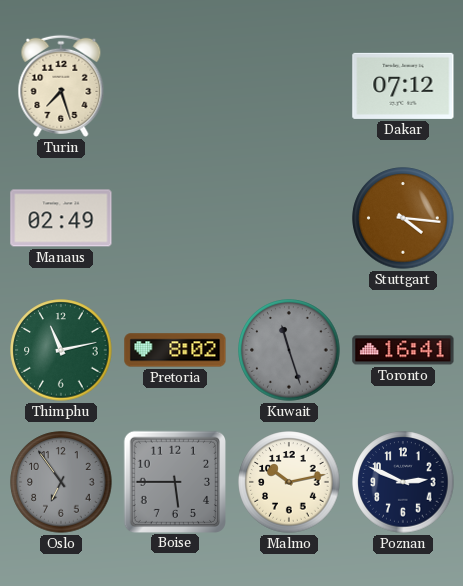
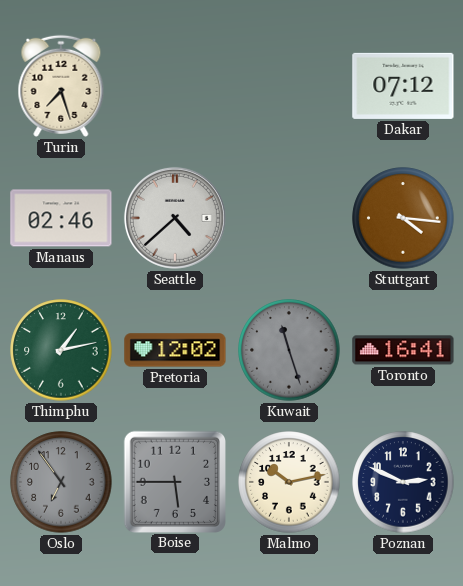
Manaus: 02:49 -> 02:46 (61, 218)
Seattle: none -> 4:38 (175, 218)
Thimphu: 11:13 -> 1:13 (61, 350)
Pretoria: 8:02 -> 12:02 (175, 350)
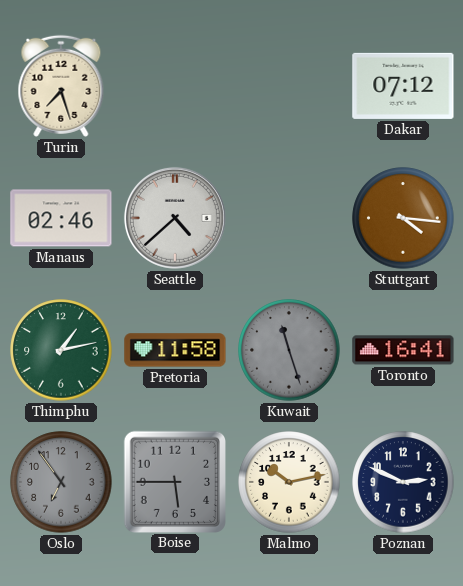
Pretoria: 12:02 -> 11:58 (175, 350)
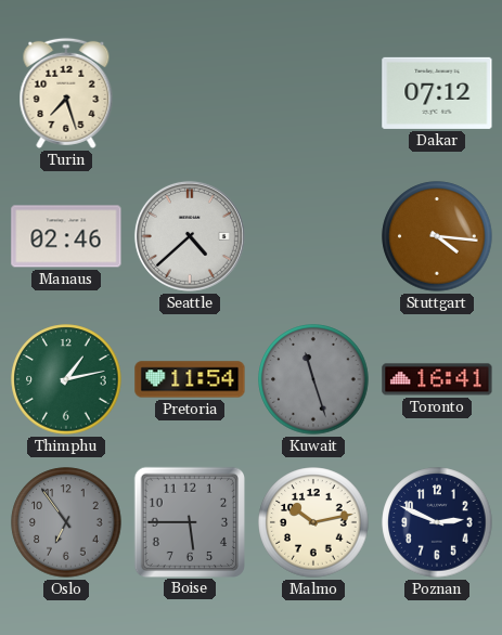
Pretoria: 11:58 -> 11:54 (190, 379)
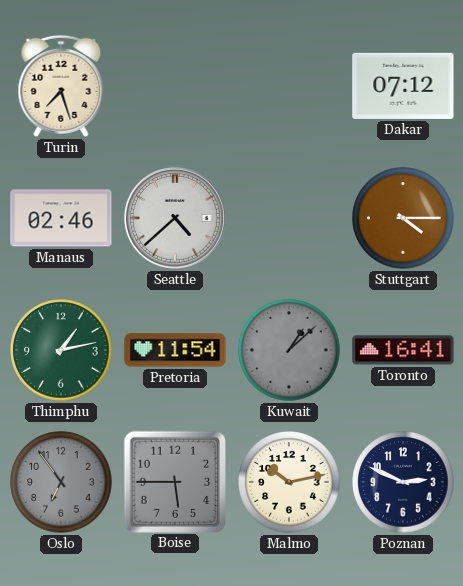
Stuttgart: 4:16 -> 4:15 (403, 218)
Kuwait: 11:27 -> 1:08 (289, 350)
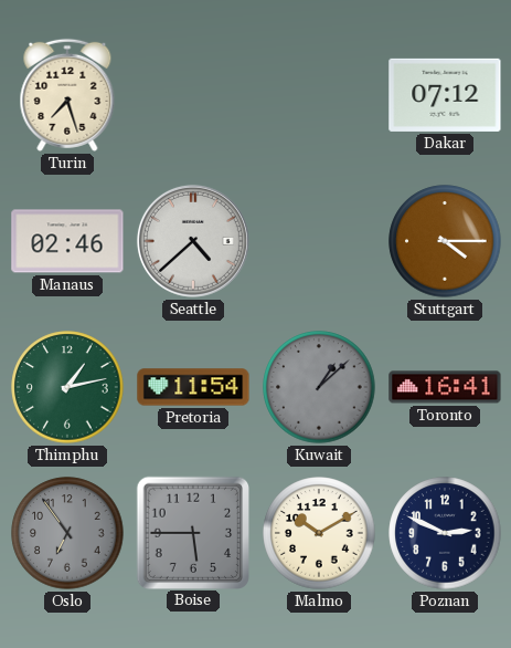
Malmo: 10:13 -> 10:10 (319, 533)
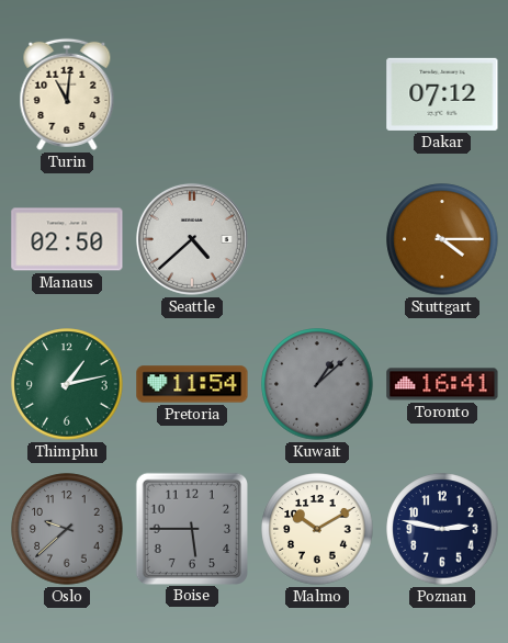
Turin: 7:27 -> 11:01 (67, 94)
Manaus: 02:46 -> 02:50 (67, 239)
Oslo: 6:54 -> 9:38 (67, 529)
Poznan: 2:49 -> 2:47 (442, 529)
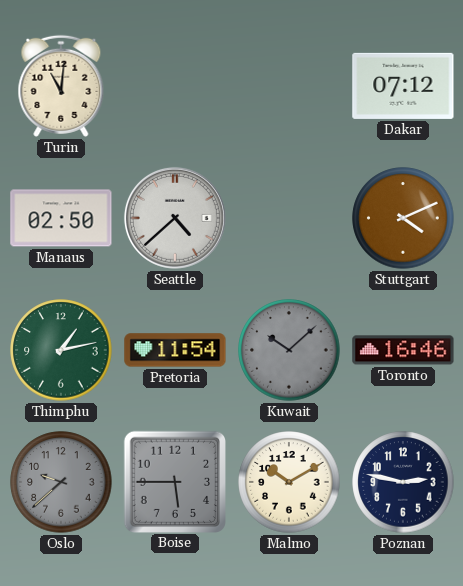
Stuttgart: 4:15 -> 4:11 (403, 218)
Kuwait: 1:08 -> 10:08 (289, 350)
Toronto: 16:41 -> 16:46 (403, 350)
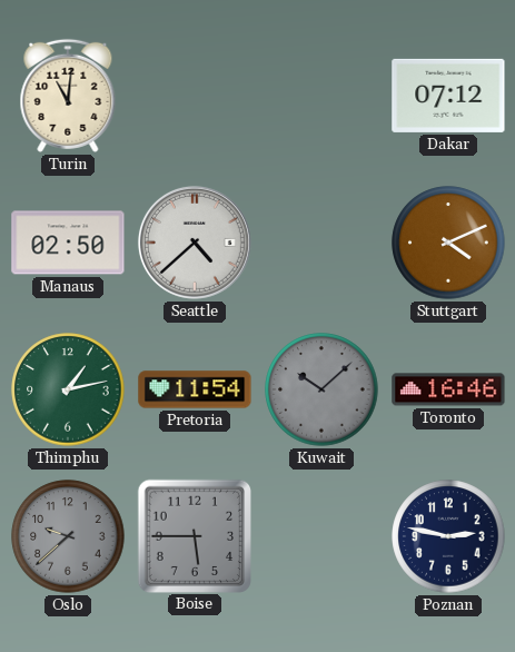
Malmo: 10:10 -> none (289, 482)
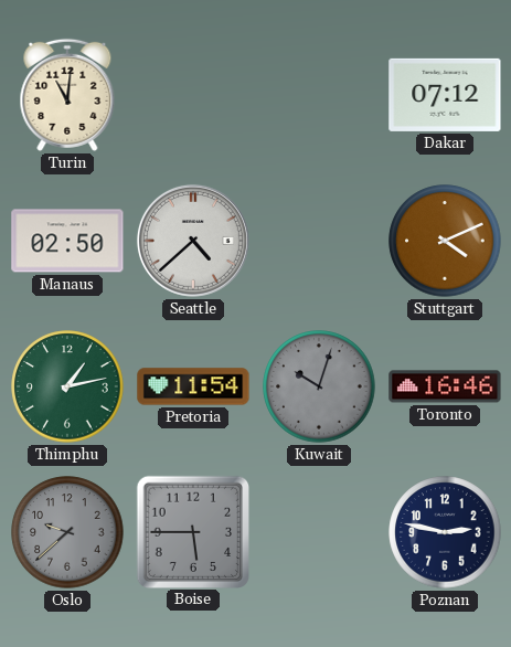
Kuwait: 10:08 -> 10:03 (319, 386)
